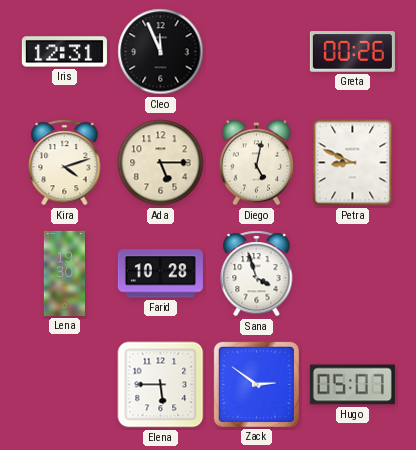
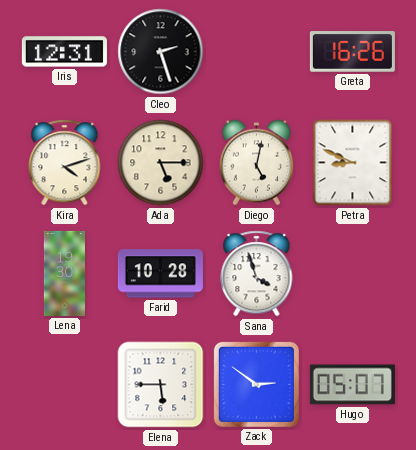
Cleo: 11:56 -> 2:27 (161, 52)
Greta: 00:26 -> 16:26 (352, 52)
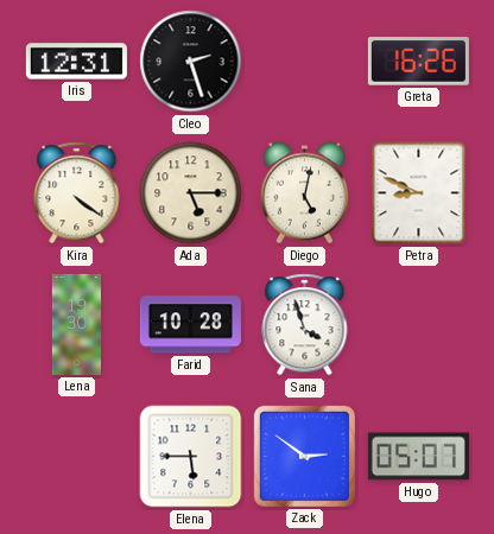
Kira: 4:12 -> 4:21 (77, 193)
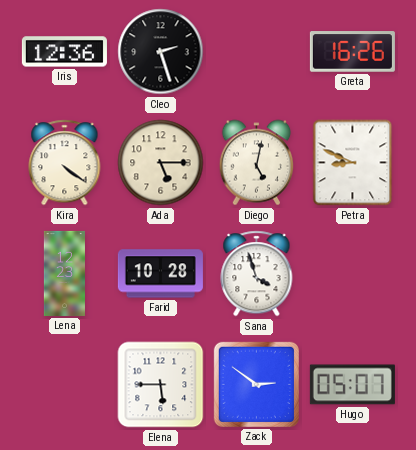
Iris: 12:31 -> 12:36 (64, 52)
Lena: 19:30 -> 12:23 (64, 273)
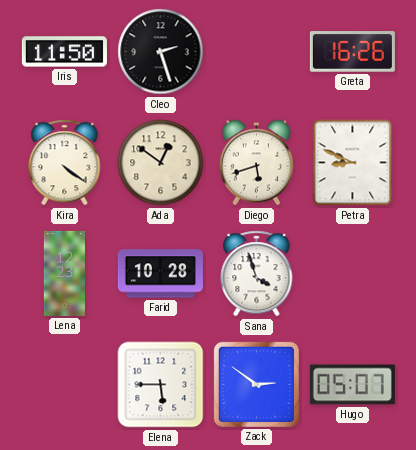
Iris: 12:36 -> 11:50 (64, 52)
Ada: 5:15 -> 12:51 (161, 163)
Diego: 5:02 -> 5:42 (257, 163)
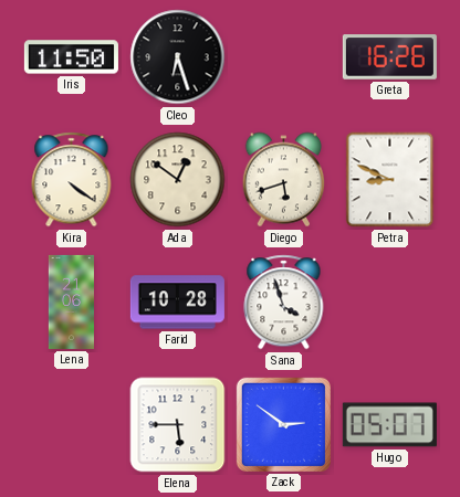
Cleo: 2:27 -> 6:27 (178, 57)
Lena: 12:23 -> 21:06 (71, 302)
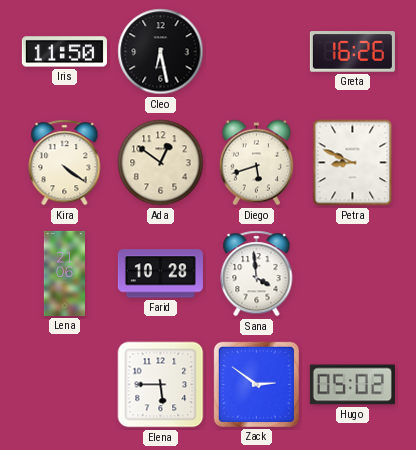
Cleo: 6:27 -> 6:28 (161, 52)
Sana: 3:57 -> 3:59 (257, 274)
Hugo: 05:07 -> 05:02 (352, 385)
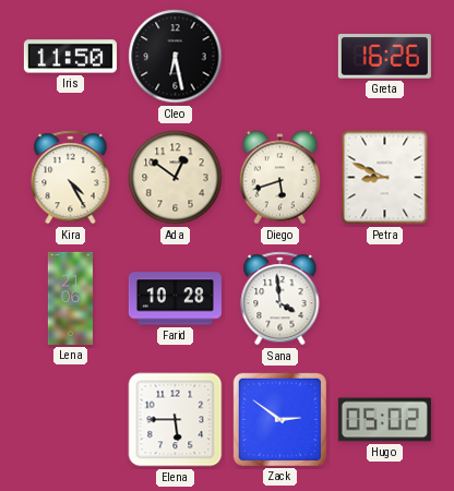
Kira: 4:21 -> 4:25 (71, 178)
